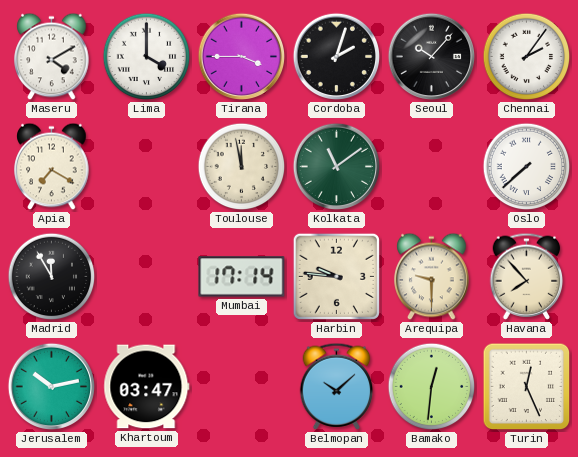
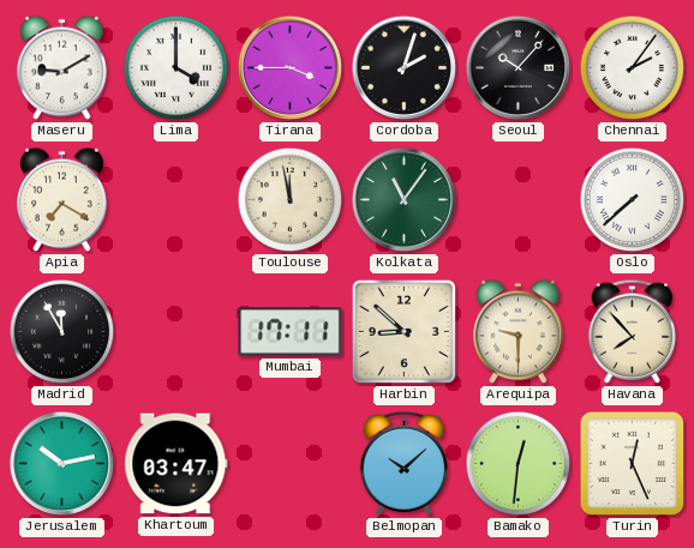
Maseru: 4:10 -> 9:10 (62, 68)
Kolkata: 11:09 -> 11:06 (405, 200)
Mumbai: 17:14 -> 17:11 (291, 332)
Harbin: 9:46 -> 8:52 (403, 331)
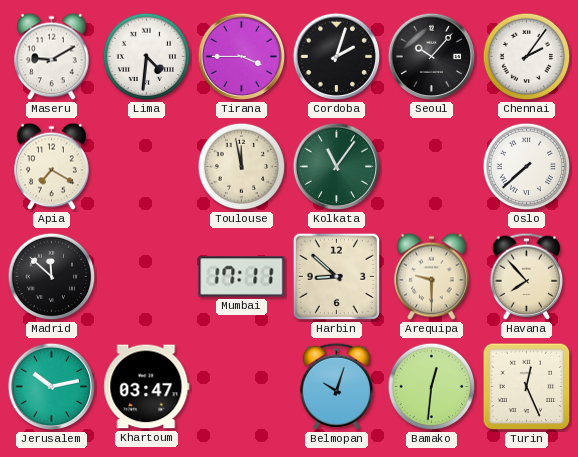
Lima: 4:00 -> 4:31 (147, 57)
Madrid: 11:55 -> 11:52 (52, 277)
Belmopan: 10:08 -> 10:03 (337, 386)
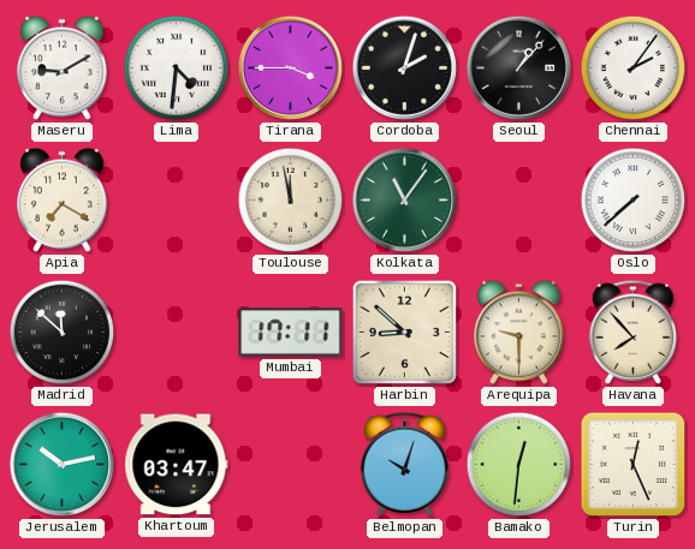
Seoul: 10:07 -> 1:07 (519, 68)
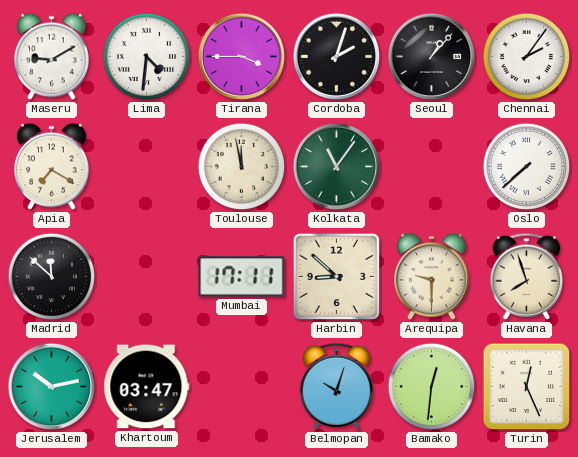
Havana: 7:53 -> 7:57 (527, 276)
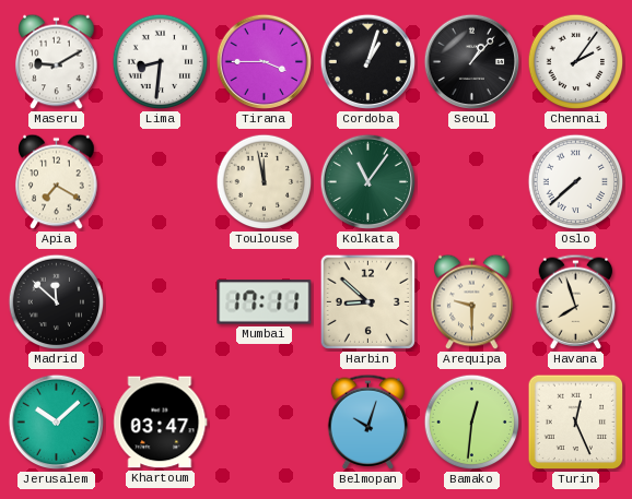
Lima: 4:31 -> 8:31 (161, 62)
Cordoba: 2:03 -> 1:03 (368, 62)
Jerusalem: 10:13 -> 10:08 (57, 423)
